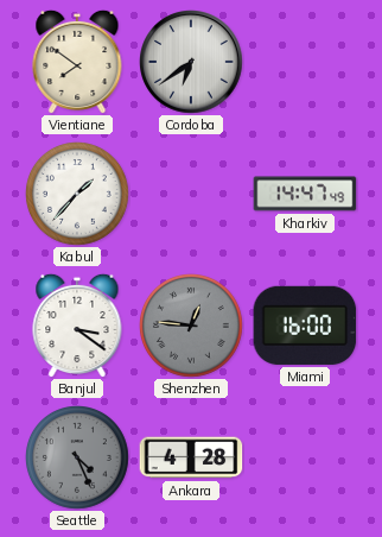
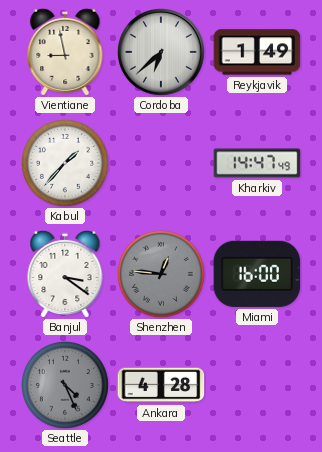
Vientiane: 7:51 -> 8:58 (65, 52)
Cordoba: 6:39 -> 6:38 (161, 52)
Reykjavik: none -> 1:49 (257, 52)
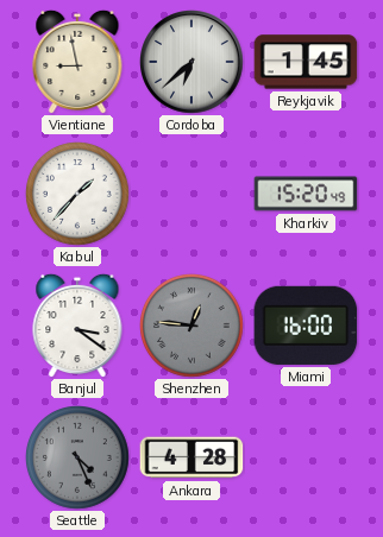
Reykjavik: 1:49 -> 1:45 (306, 62)
Kharkiv: 14:47 -> 15:20 (306, 194)
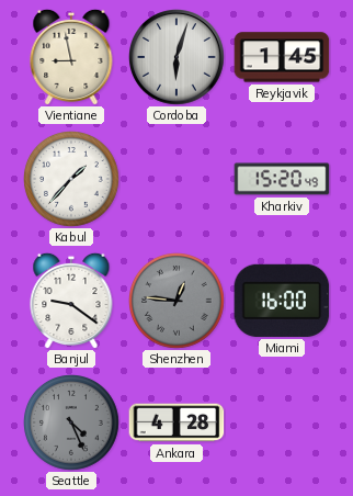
Cordoba: 6:38 -> 6:03 (176, 57)
Banjul: 3:21 -> 9:21 (71, 301)
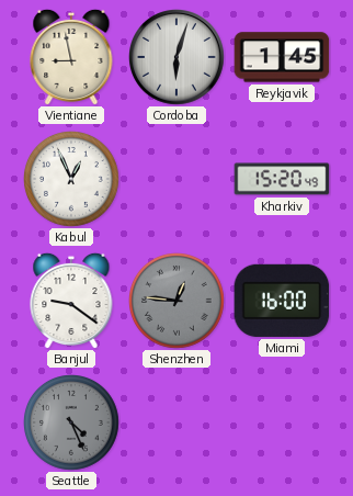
Kabul: 1:37 -> 12:56 (72, 180)
Ankara: 4:28 -> none (176, 422)
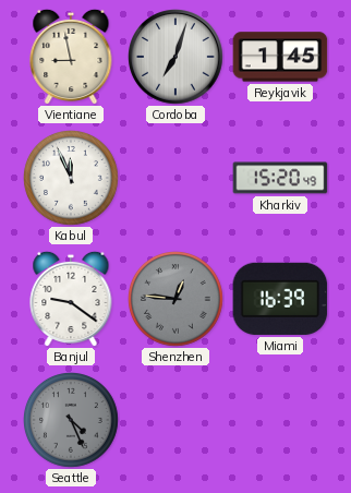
Cordoba: 6:03 -> 7:03 (175, 57)
Kabul: 12:56 -> 11:56 (72, 179)
Miami: 16:00 -> 16:39 (280, 299)
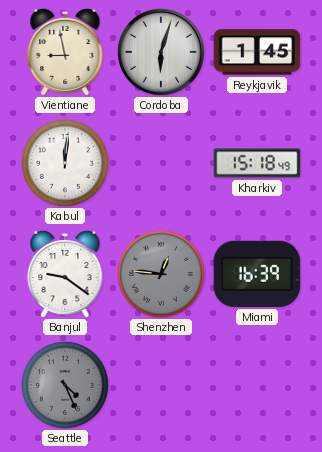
Cordoba: 7:03 -> 6:03 (161, 52)
Kabul: 11:56 -> 12:01 (66, 164)
Kharkiv: 15:20 -> 15:18 (257, 163)
